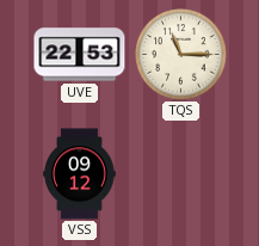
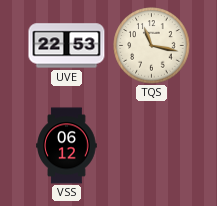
TQS: 11:15 -> 11:17 (152, 46)
VSS: 09:12 -> 06:12 (67, 146)
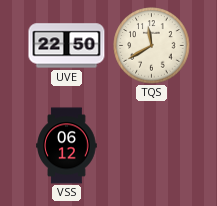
UVE: 22:53 -> 22:50 (67, 46)
TQS: 11:17 -> 11:40 (152, 46)
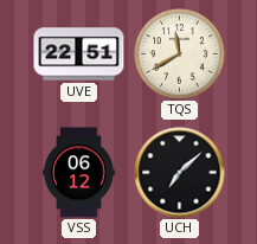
UVE: 22:50 -> 22:51 (79, 54)
UCH: none -> 7:08 (180, 173)
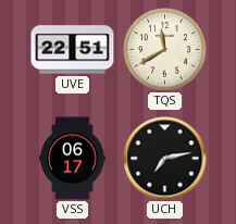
VSS: 06:12 -> 06:17 (73, 159)
UCH: 7:08 -> 7:13 (165, 159)
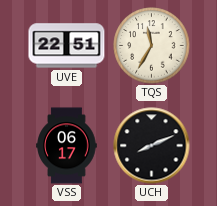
TQS: 11:40 -> 11:35 (152, 46)
UCH: 7:13 -> 8:11 (152, 146)
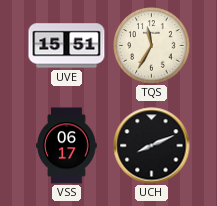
UVE: 22:51 -> 15:51 (67, 46)
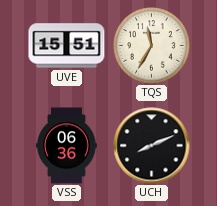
VSS: 06:17 -> 06:36 (67, 146)
